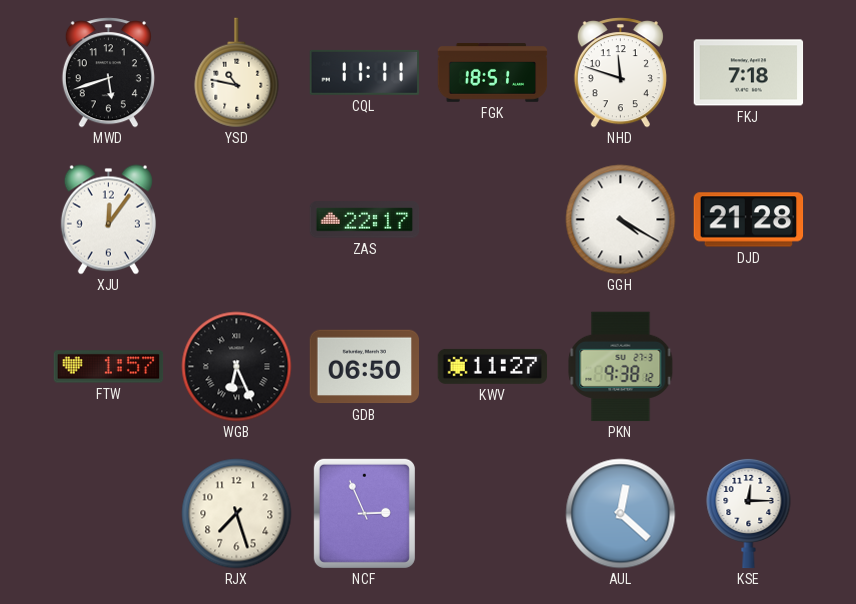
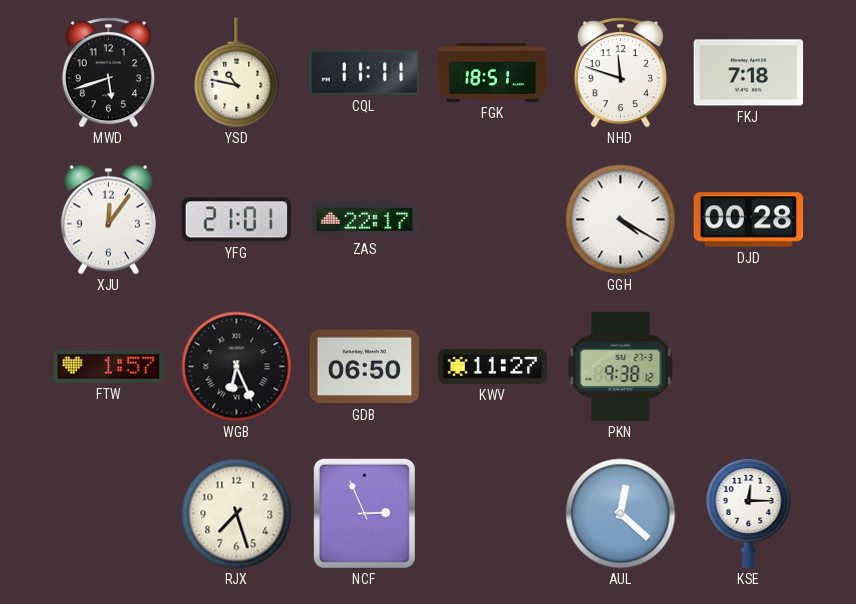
YFG: none -> 21:01 (237, 220)
DJD: 21:28 -> 00:28 (749, 220)
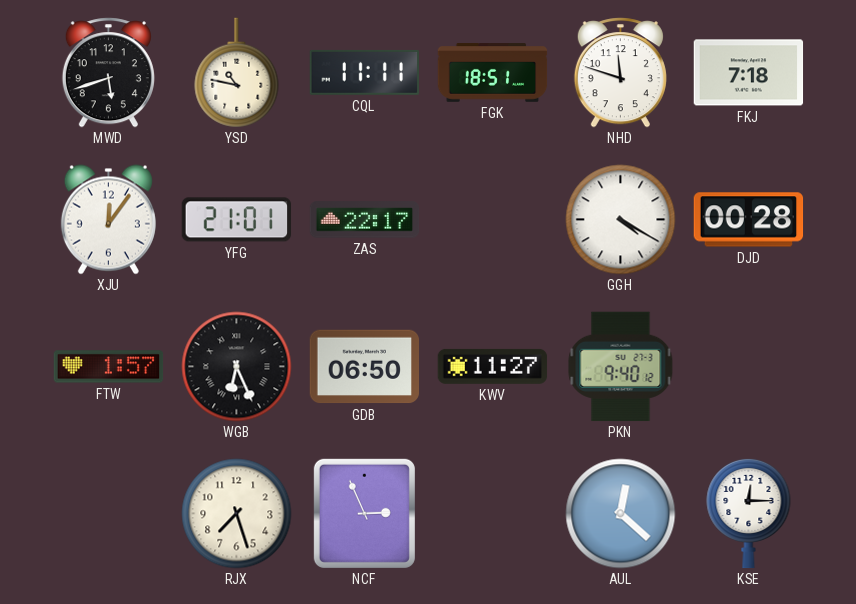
PKN: 9:38 -> 9:40 (621, 367)
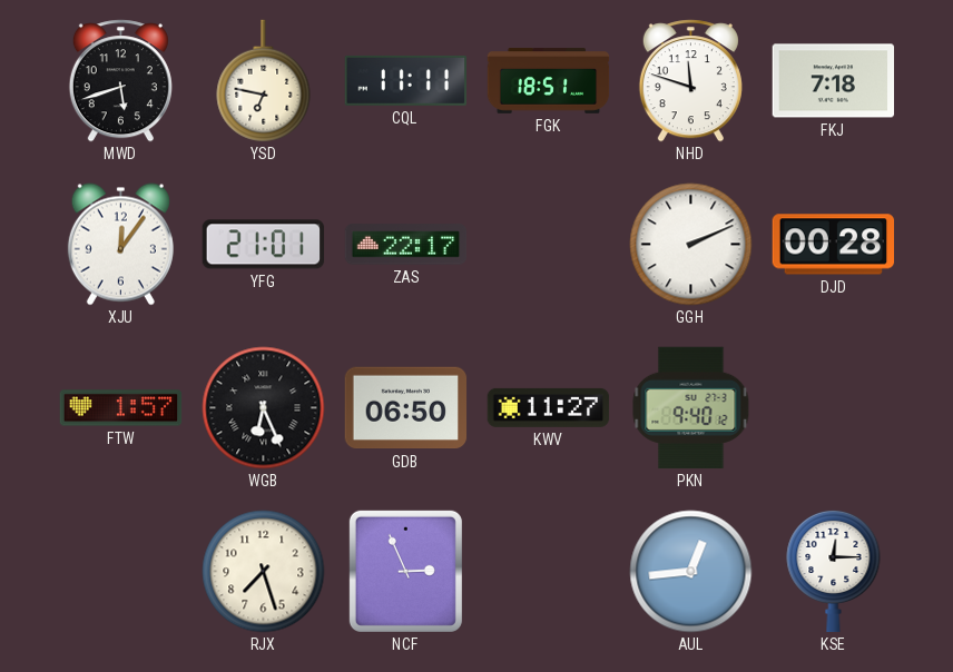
YSD: 10:47 -> 6:47 (264, 81)
GGH: 4:20 -> 2:11 (691, 245)
AUL: 12:22 -> 12:44 (691, 572)
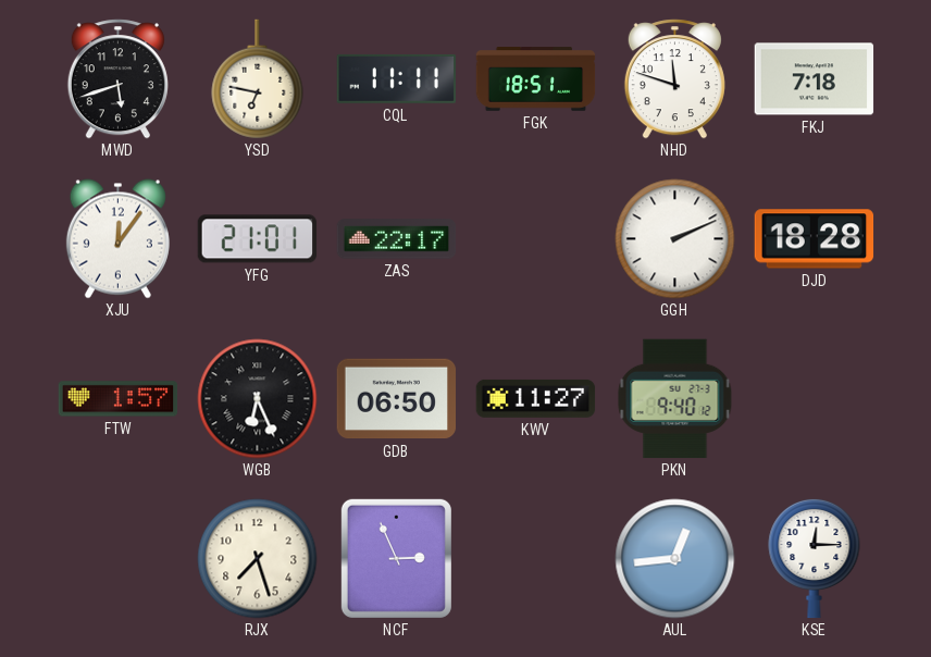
DJD: 00:28 -> 18:28 (815, 239)
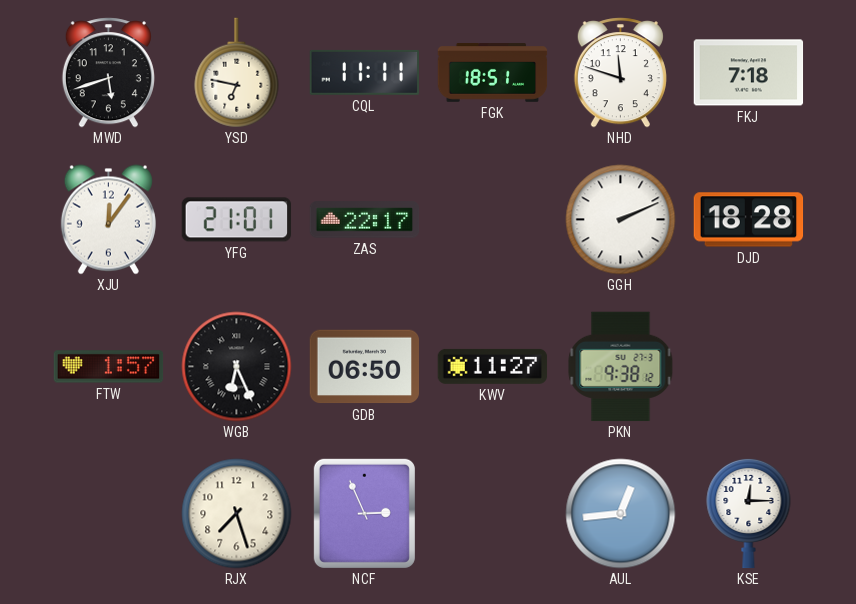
PKN: 9:40 -> 9:38 (621, 367)
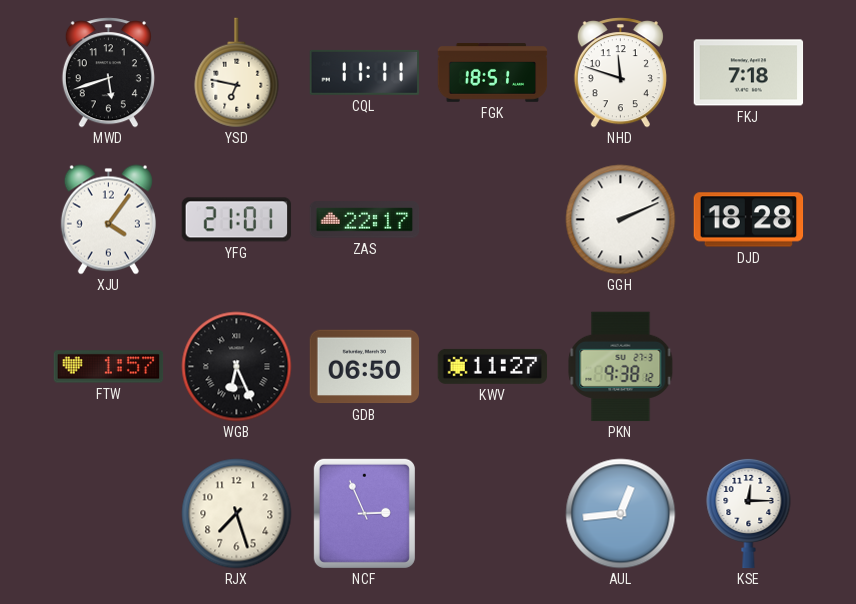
XJU: 12:06 -> 4:06 (108, 220)
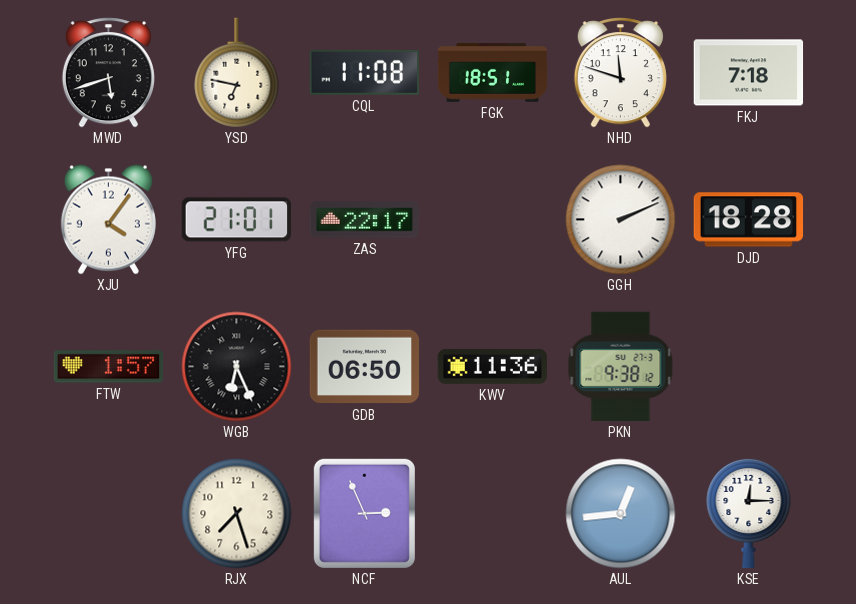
CQL: 11:11 -> 11:08 (364, 72)
KWV: 11:27 -> 11:36 (493, 366)
